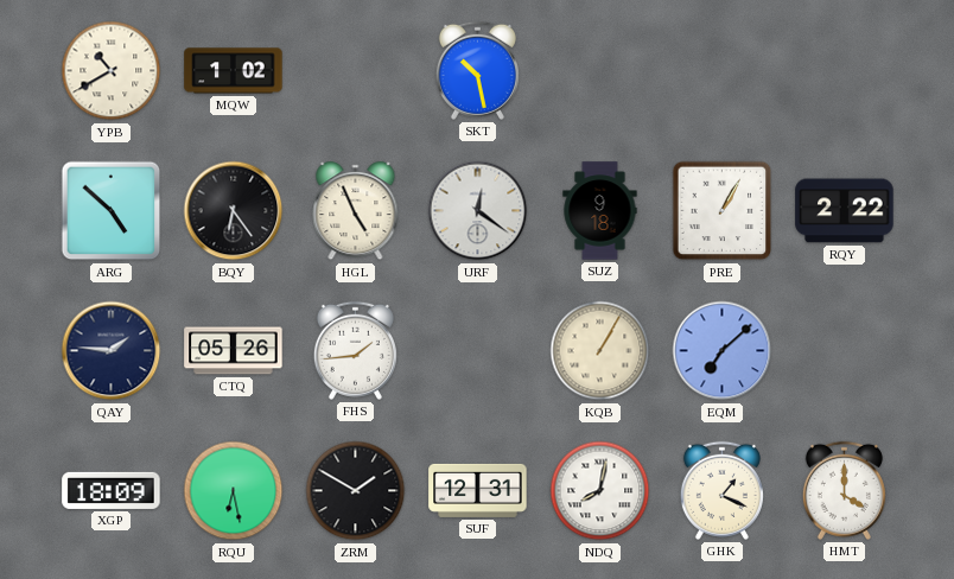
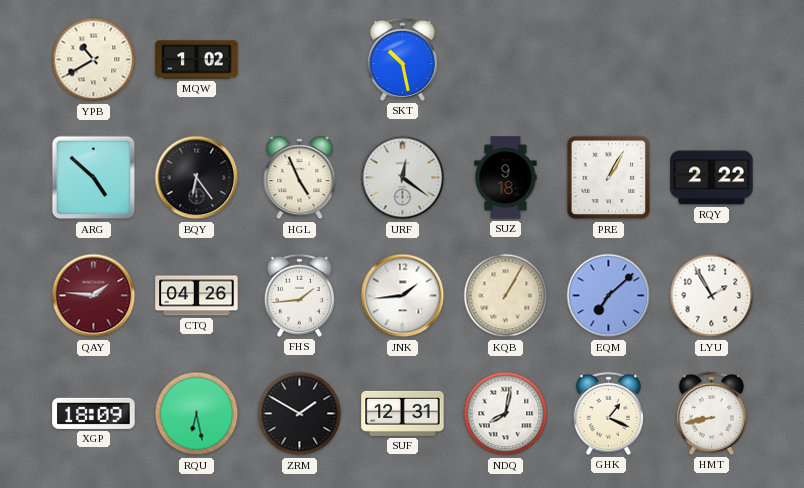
QAY dial: navy -> burgundy (94, 296)
CTQ: 05:26 -> 04:26 (197, 296)
JNK: none -> 1:44 (403, 296)
LYU: none -> 1:55 (712, 296)
HMT: 4:00 -> 8:43 (711, 413)
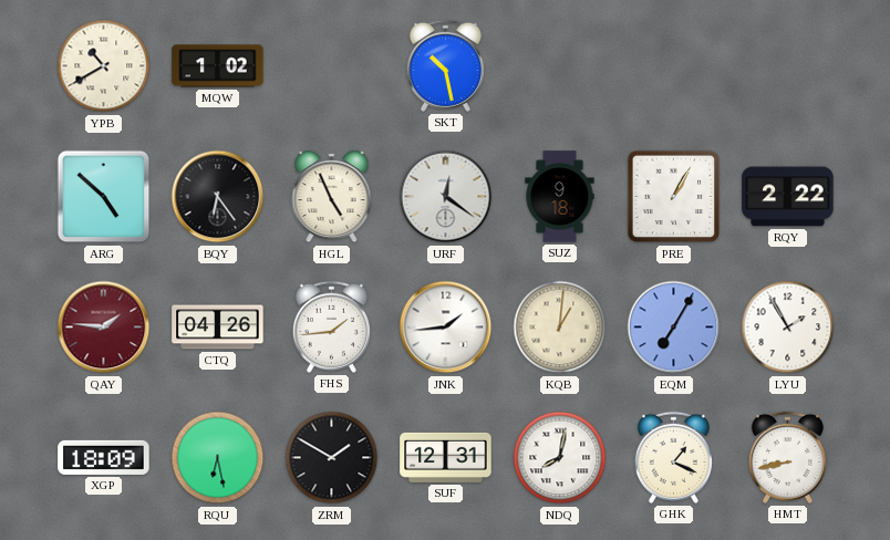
KQB: 1:05 -> 1:01 (560, 328)
EQM: 7:08 -> 7:05 (674, 328)
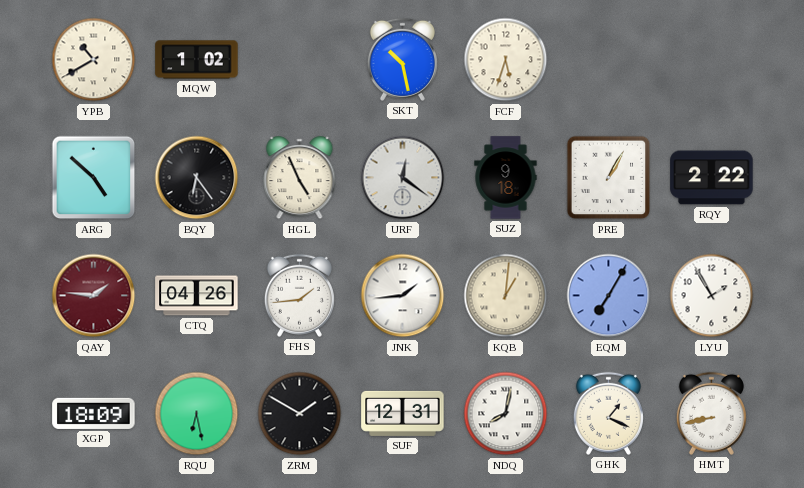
FCF: none -> 5:33 (506, 60)
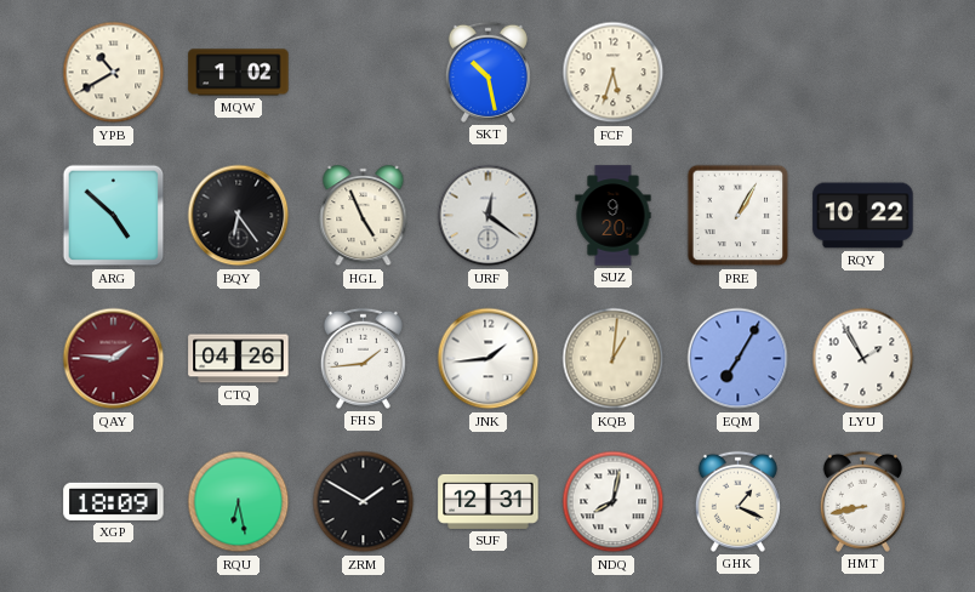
SUZ: 9:18 -> 9:20 (614, 216)
RQY: 2:22 -> 10:22 (863, 216)
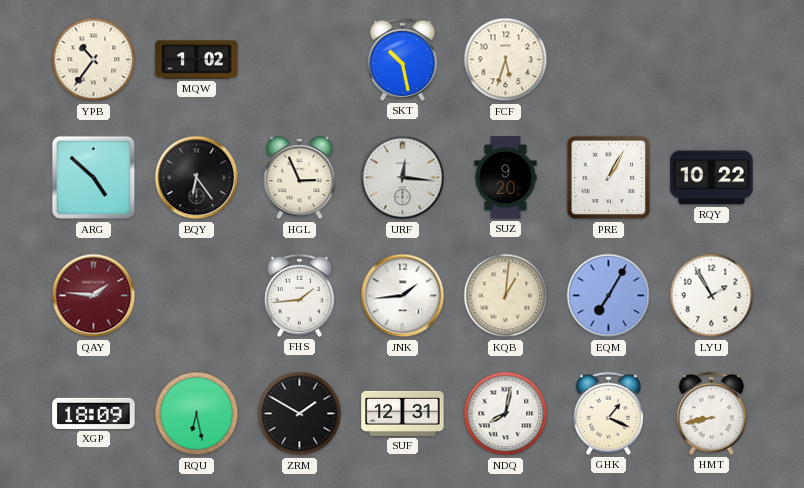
YPB: 10:40 -> 10:36 (94, 60)
HGL: 4:56 -> 2:56 (300, 178)
URF: 12:21 -> 12:16 (403, 178)
CTQ: 04:26 -> none (239, 359)
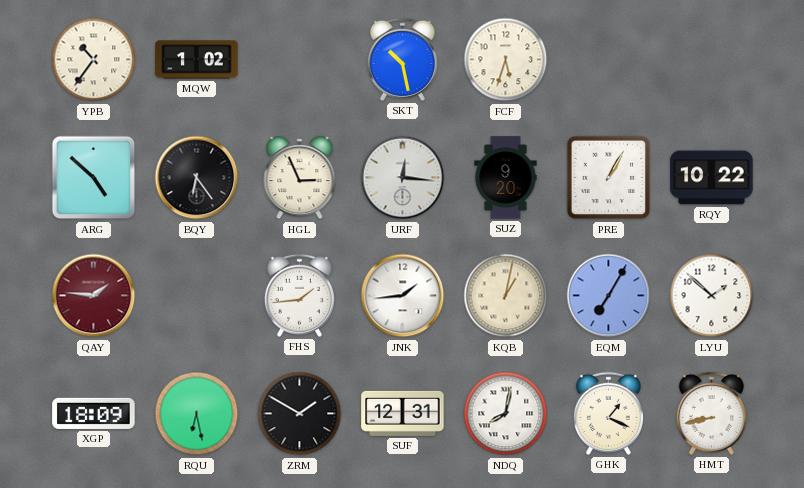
KQB: 1:01 -> 1:02 (506, 296)
LYU: 1:55 -> 1:52 (712, 296)
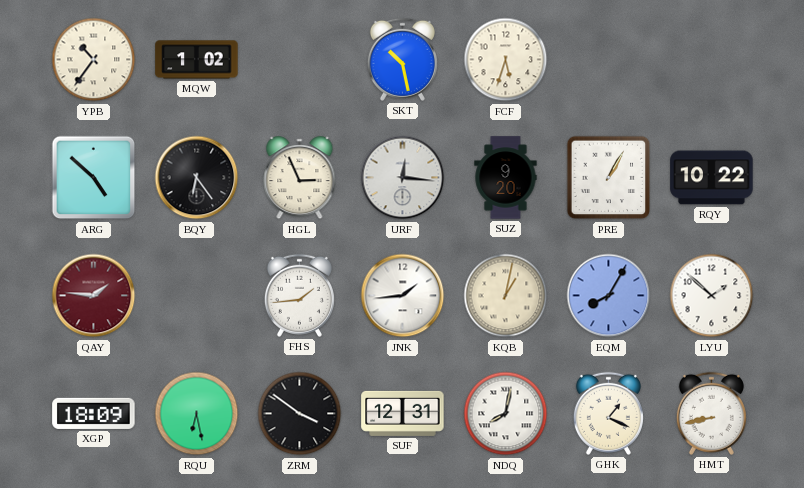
EQM: 7:05 -> 8:05 (609, 296)
ZRM: 1:50 -> 3:51 (300, 414)
